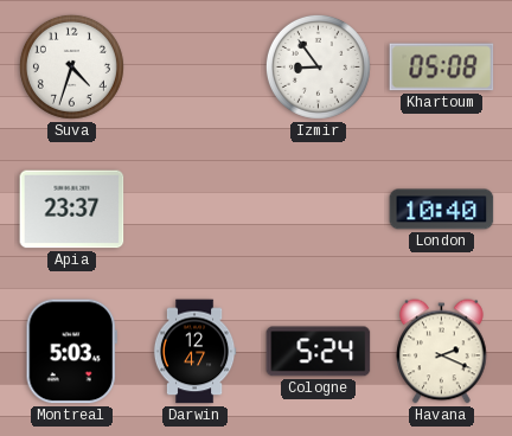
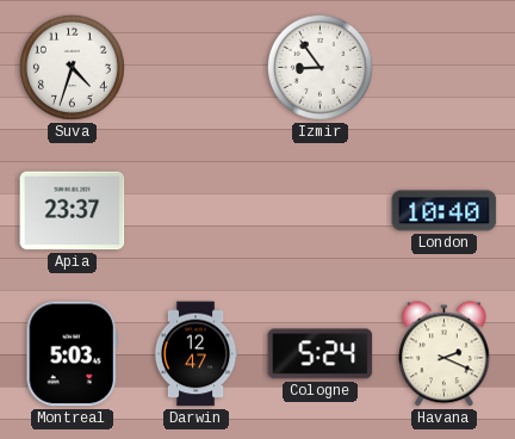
Khartoum: 05:08 -> none (442, 68)
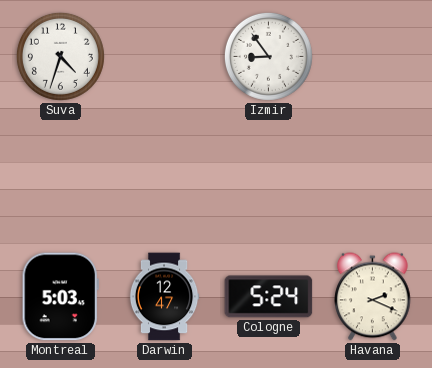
Apia: 23:37 -> none (73, 211)
London: 10:40 -> none (445, 211)
